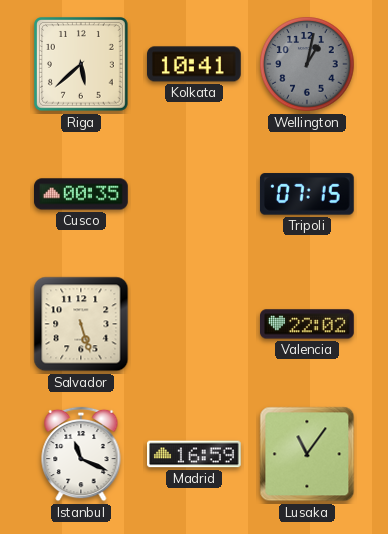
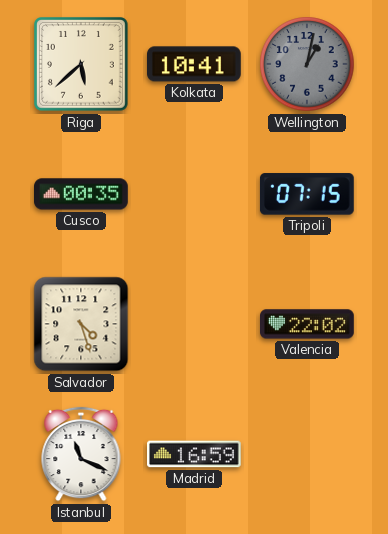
Salvador: 5:27 -> 4:27 (81, 324)
Lusaka: 11:06 -> none (307, 454)
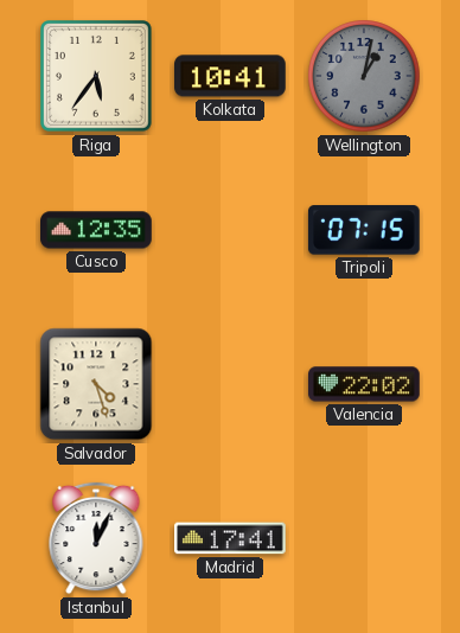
Riga: 5:38 -> 5:36 (97, 77)
Cusco: 00:35 -> 12:35 (97, 230)
Istanbul: 11:19 -> 12:04 (96, 538)
Madrid: 16:59 -> 17:41 (231, 538)
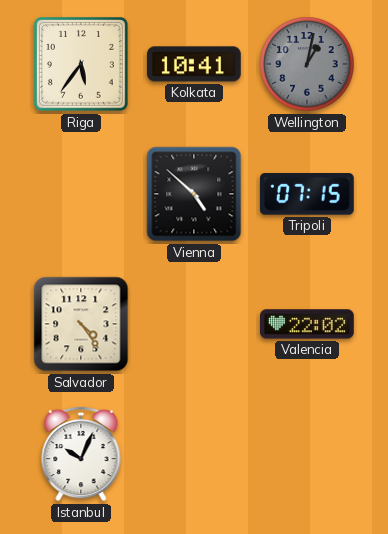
Cusco: 12:35 -> none (97, 230)
Vienna: none -> 4:52 (194, 194)
Salvador: 4:27 -> 4:24 (81, 324)
Istanbul: 12:04 -> 10:04 (81, 454)
Madrid: 17:41 -> none (231, 538)
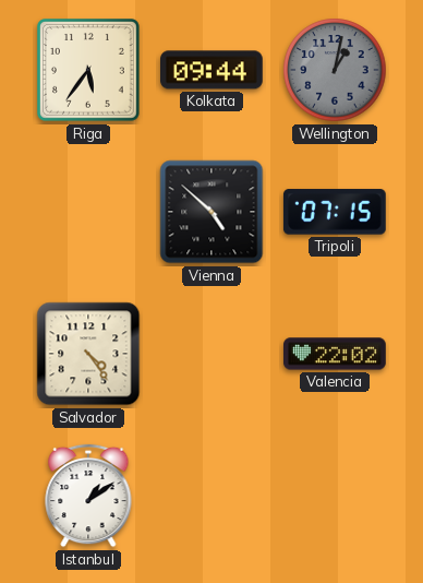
Kolkata: 10:41 -> 09:44 (213, 70)
Istanbul: 10:04 -> 1:09 (88, 496)
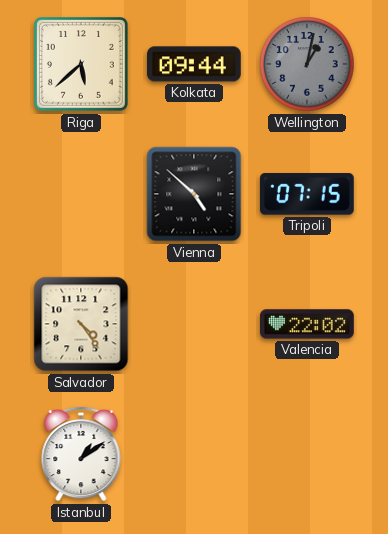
Riga: 5:36 -> 5:38 (82, 65)
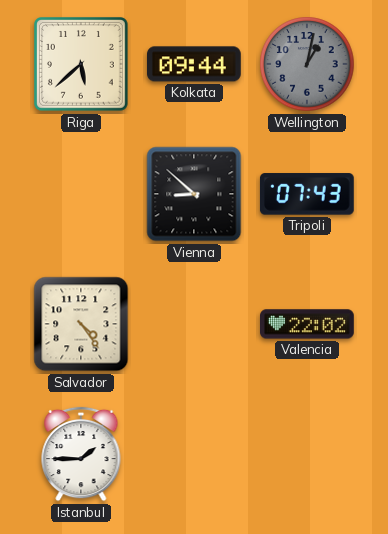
Vienna: 4:52 -> 8:52 (194, 194)
Tripoli: 07:15 -> 07:43 (307, 194)
Istanbul: 1:09 -> 1:45 (81, 454)
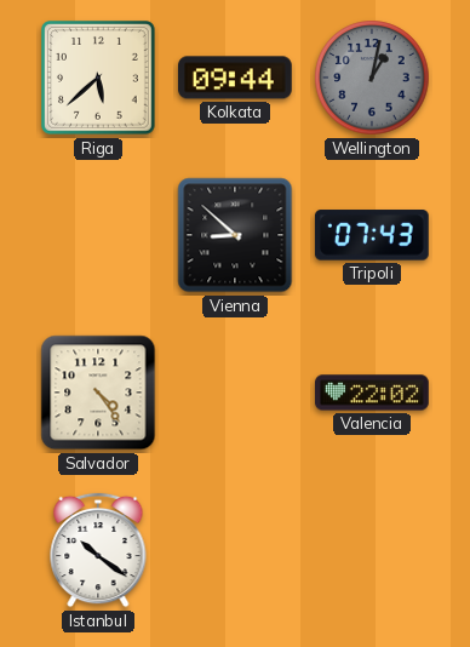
Istanbul: 1:45 -> 10:21 (98, 550)
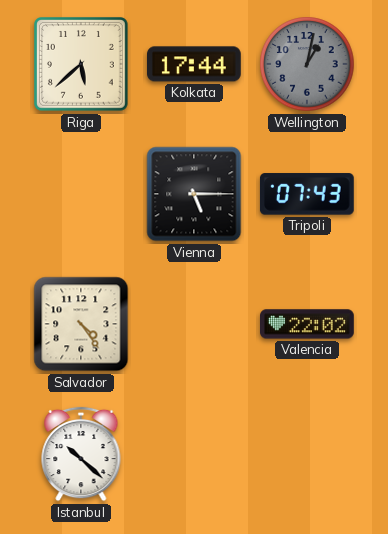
Kolkata: 09:44 -> 17:44 (195, 64)
Vienna: 8:52 -> 5:15 (194, 194)
Istanbul: 10:21 -> 10:22 (81, 454)
